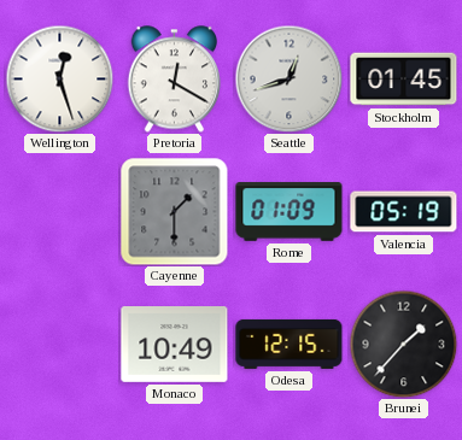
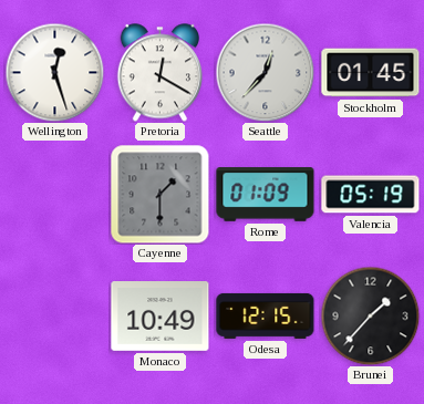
Seattle: 12:42 -> 12:37 (265, 72)
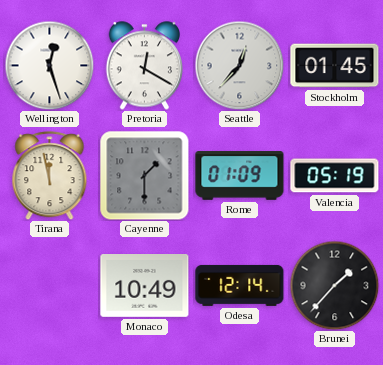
Tirana: none -> 11:58 (50, 176)
Odesa: 12:15 -> 12:14 (240, 285)
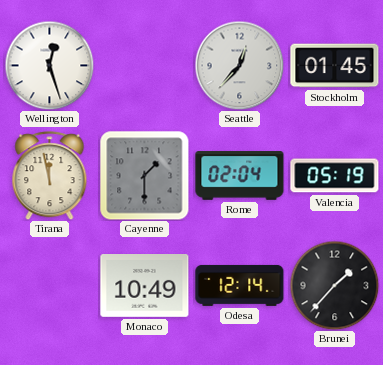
Pretoria: 12:20 -> none (144, 66)
Rome: 01:09 -> 02:04 (240, 176)
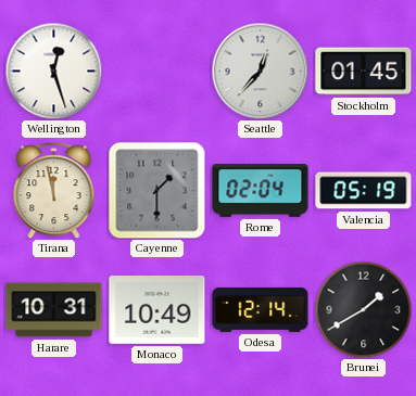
Harare: none -> 10:31 (54, 310)
Brunei: 1:37 -> 1:40 (363, 309)
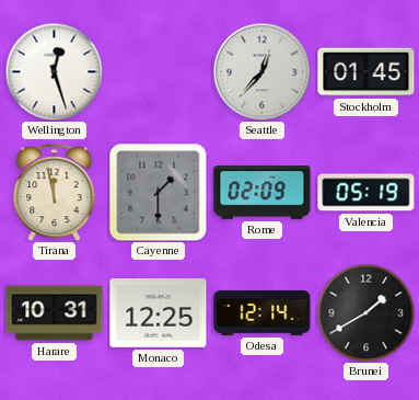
Rome: 02:04 -> 02:09 (263, 193)
Monaco: 10:49 -> 12:25 (159, 313)
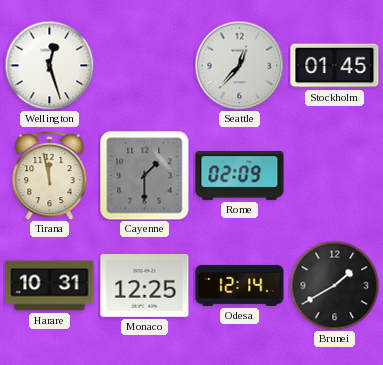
Valencia: 05:19 -> none (366, 193)
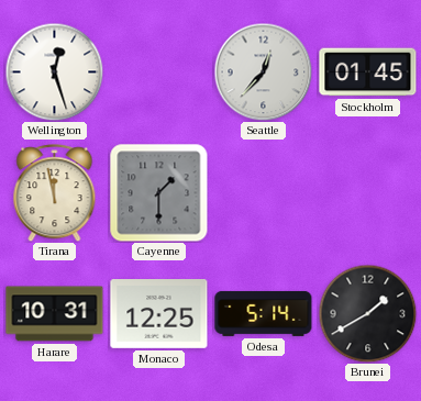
Rome: 02:09 -> none (240, 176)
Odesa: 12:14 -> 5:14 (264, 313)
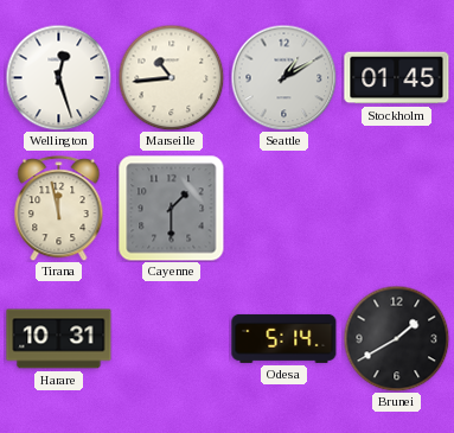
Marseille: none -> 10:44 (171, 77)
Seattle: 12:37 -> 1:10 (283, 77)
Monaco: 12:25 -> none (159, 314)
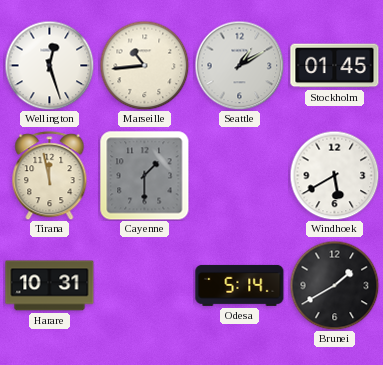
Windhoek: none -> 5:40 (334, 175)
